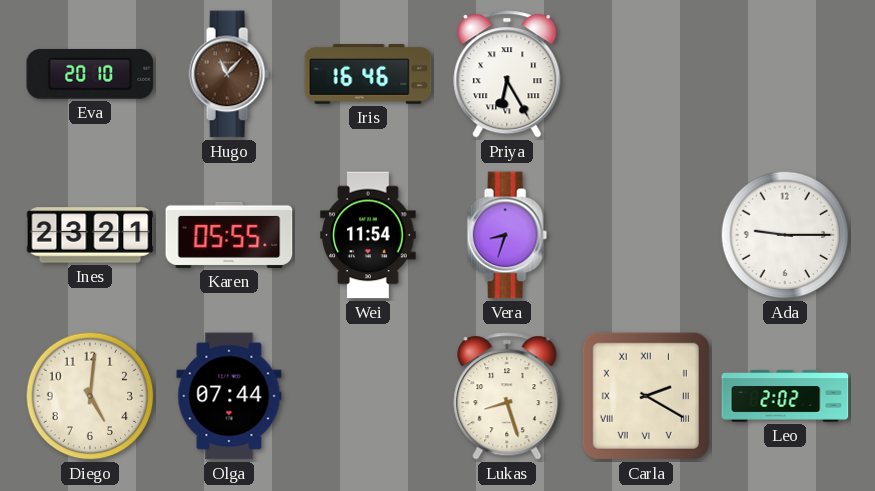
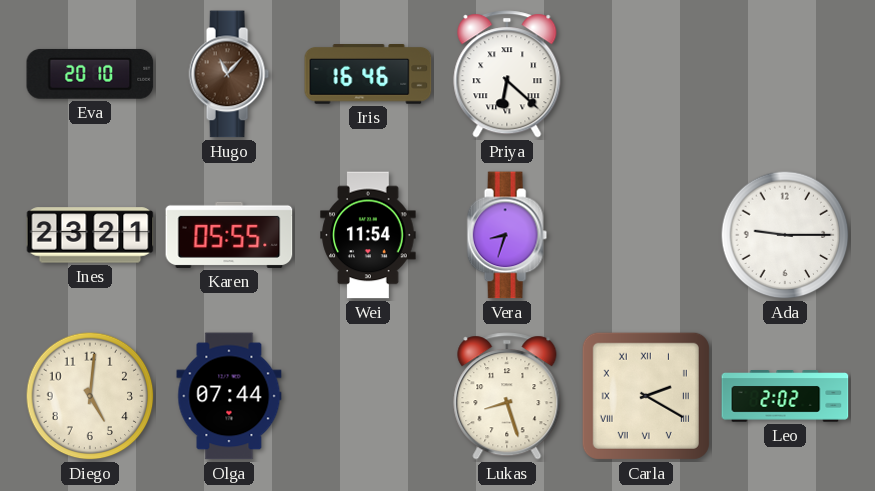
Priya: 6:25 -> 6:22 (507, 74)
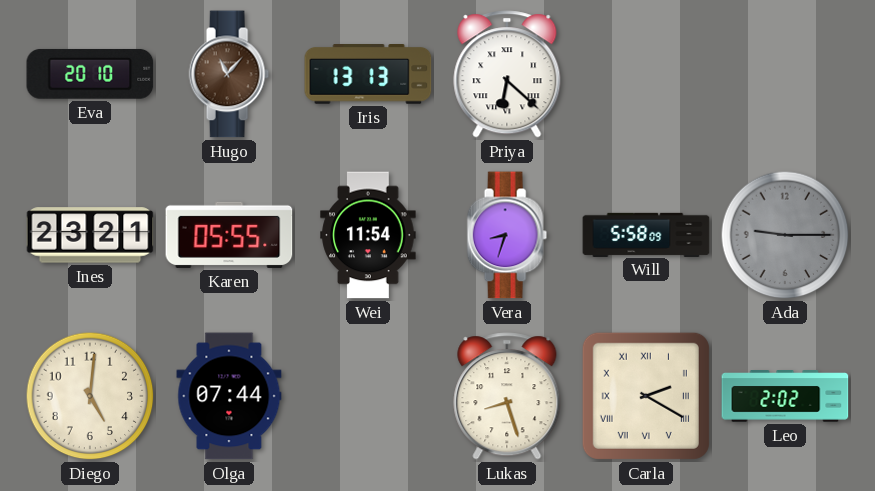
Iris: 16:46 -> 13:13 (368, 75)
Will: none -> 5:58 (646, 234)
Ada dial: white -> grey (785, 235)
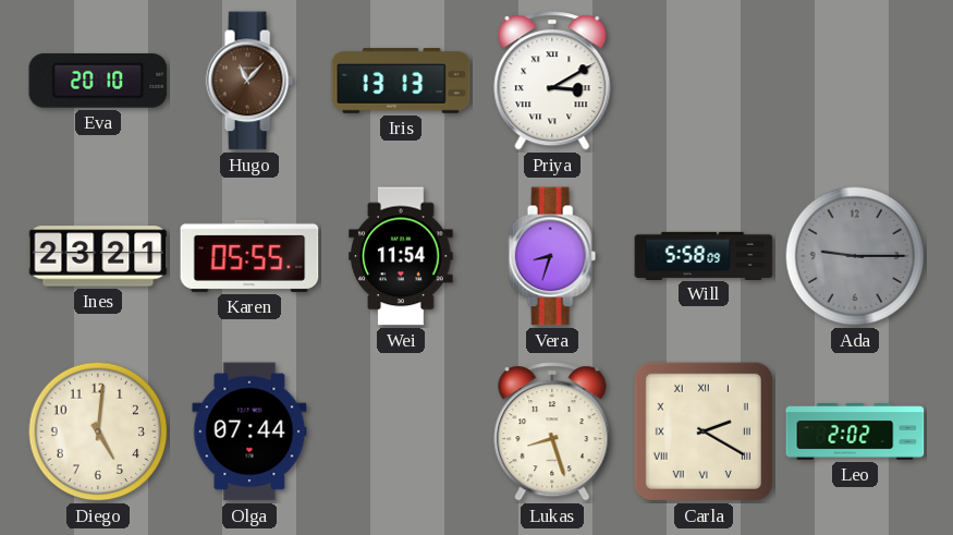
Priya: 6:22 -> 3:10 (552, 81)
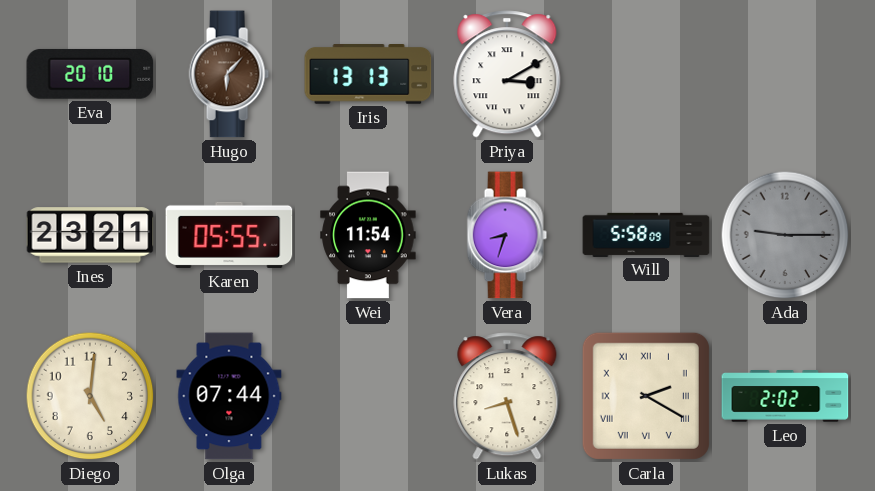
Hugo: 11:07 -> 6:07 (229, 74)
